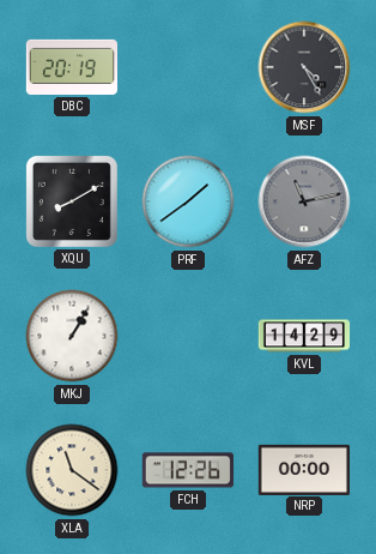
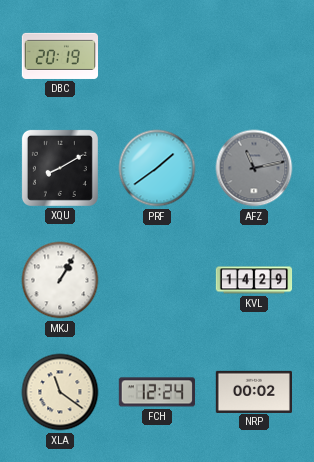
MSF: 4:25 -> none (304, 67)
FCH: 12:26 -> 12:24 (156, 392)
NRP: 00:00 -> 00:02 (253, 391)
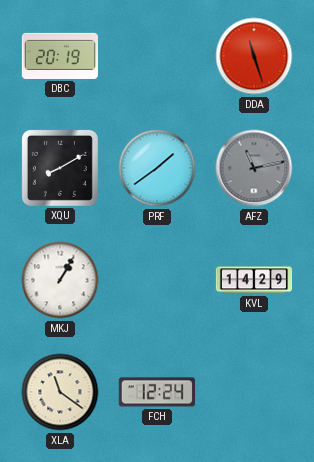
DDA: none -> 11:27 (254, 56)
NRP: 00:02 -> none (253, 391)
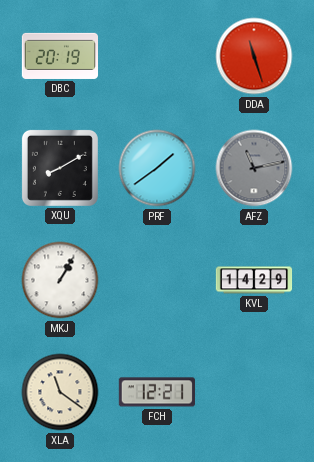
FCH: 12:24 -> 12:21 (156, 392)
